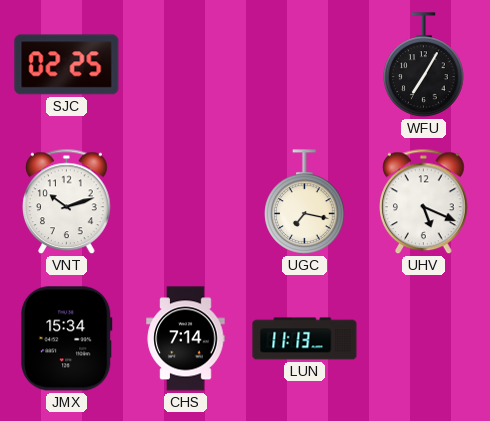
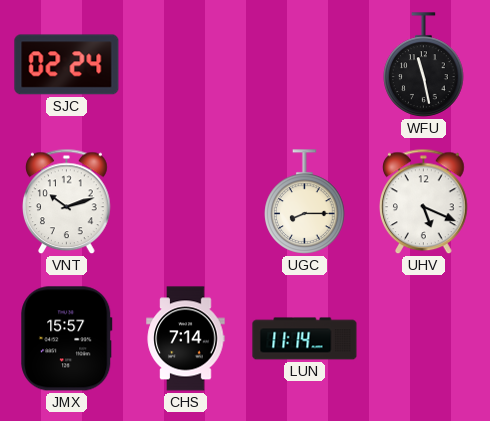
SJC: 02:25 -> 02:24 (67, 65)
WFU: 7:05 -> 11:28 (424, 65)
UGC: 7:17 -> 8:15 (305, 202)
JMX: 15:34 -> 15:57 (67, 339)
LUN: 11:13 -> 11:14 (305, 339)
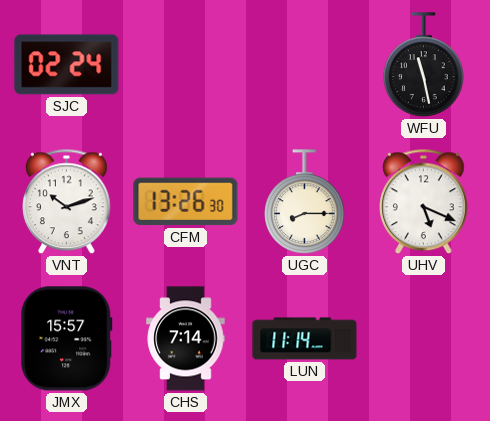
CFM: none -> 13:26 (186, 202)
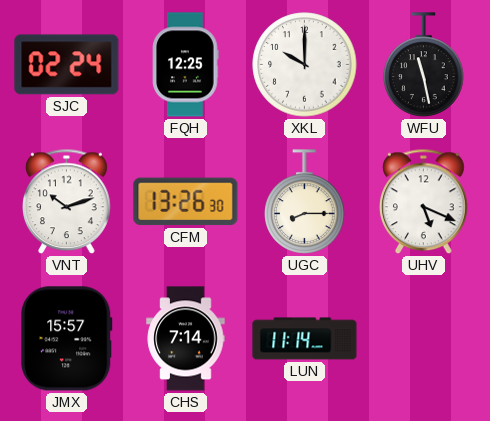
FQH: none -> 12:25 (185, 65)
XKL: none -> 10:00 (305, 65)
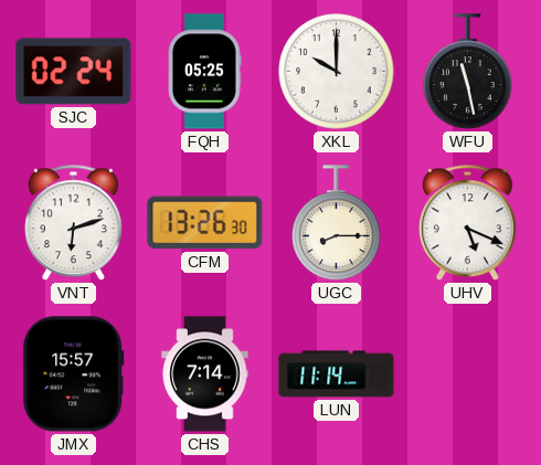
FQH: 12:25 -> 05:25 (204, 72)
VNT: 10:12 -> 6:12 (74, 223)
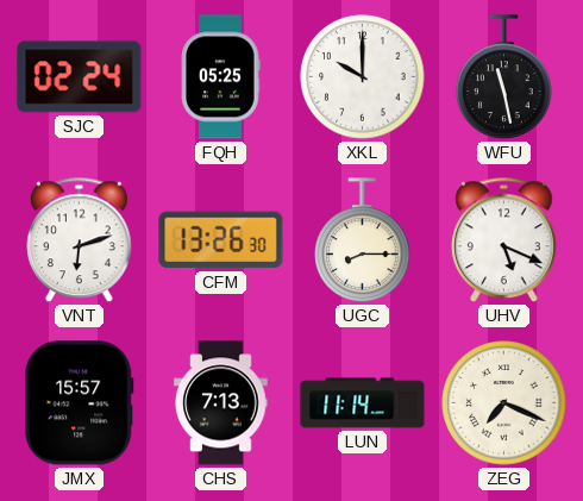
CHS: 7:14 -> 7:13 (221, 403)
ZEG: none -> 7:19 (504, 403)
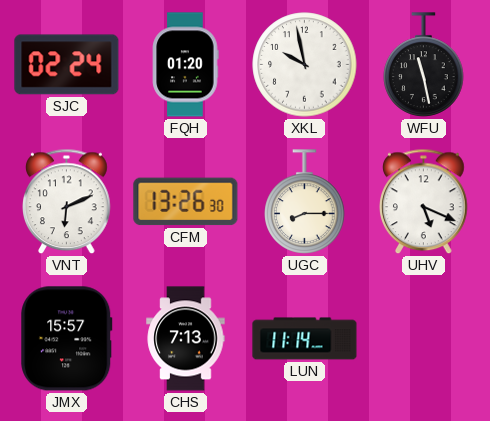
FQH: 05:25 -> 01:20 (185, 65)
XKL: 10:00 -> 9:58 (305, 65)
VNT: 6:12 -> 6:11 (67, 202)
ZEG: 7:19 -> none (504, 403)
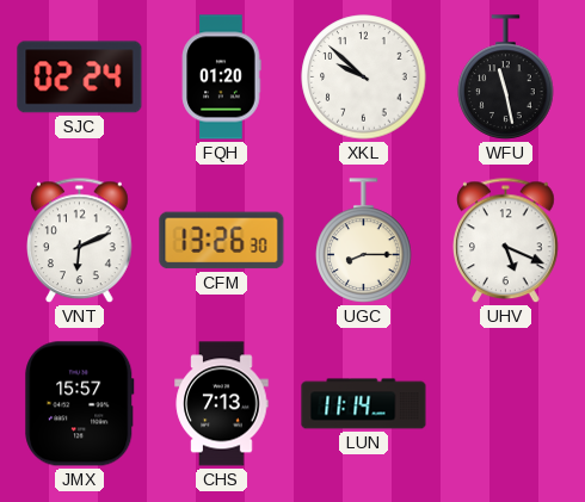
XKL: 9:58 -> 9:52 (364, 78)
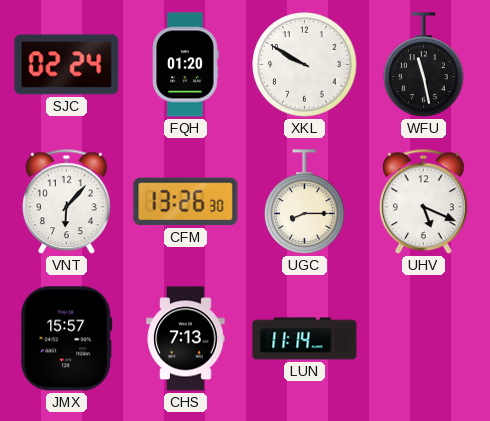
XKL: 9:52 -> 9:50 (305, 65)
VNT: 6:11 -> 6:07 (67, 202)
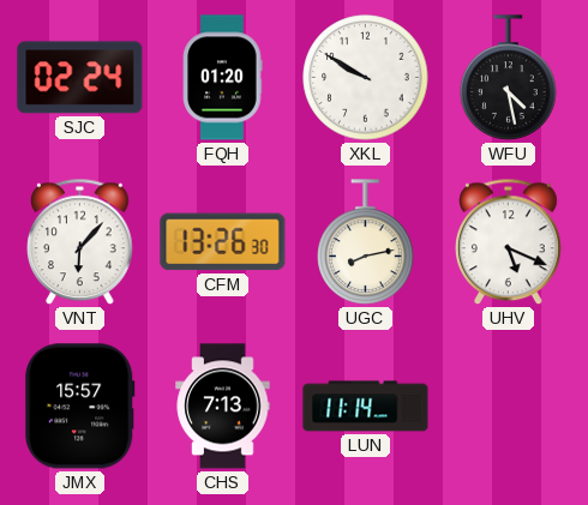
WFU: 11:28 -> 4:28 (509, 78)
UGC: 8:15 -> 8:13 (366, 242)
